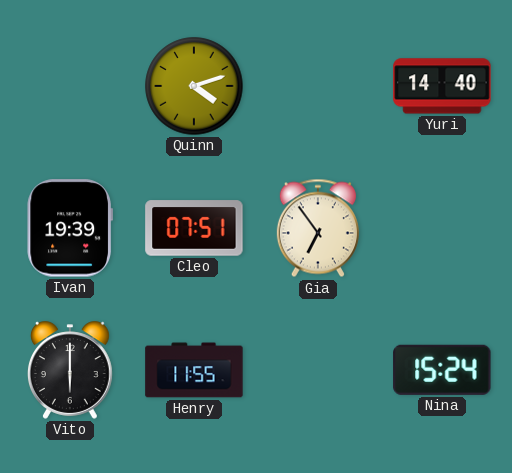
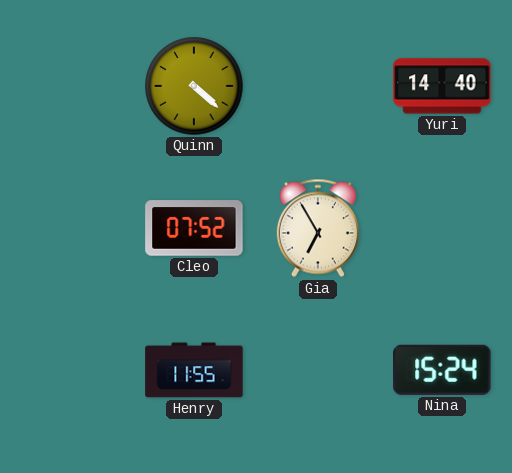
Quinn: 4:12 -> 4:22 (194, 86)
Ivan: 19:39 -> none (69, 228)
Cleo: 07:51 -> 07:52 (194, 228)
Gia: 6:54 -> 6:55 (318, 228)
Vito: 6:00 -> none (71, 370)
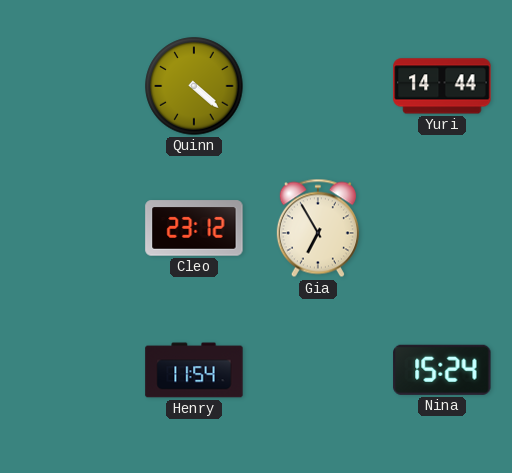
Yuri: 14:40 -> 14:44 (442, 86)
Cleo: 07:52 -> 23:12 (194, 228)
Henry: 11:55 -> 11:54 (194, 370)
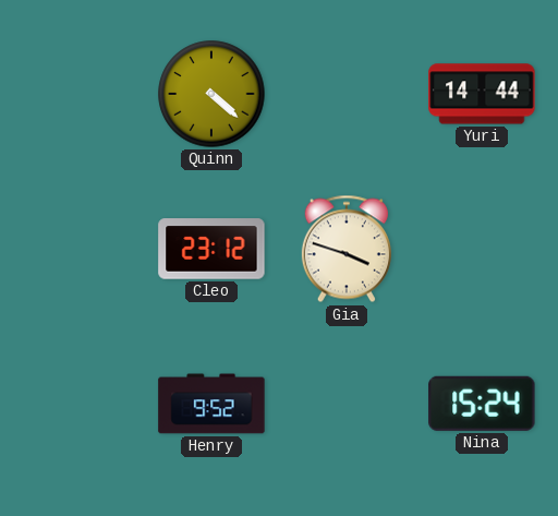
Gia: 6:55 -> 3:48 (347, 249)
Henry: 11:54 -> 9:52 (211, 404)
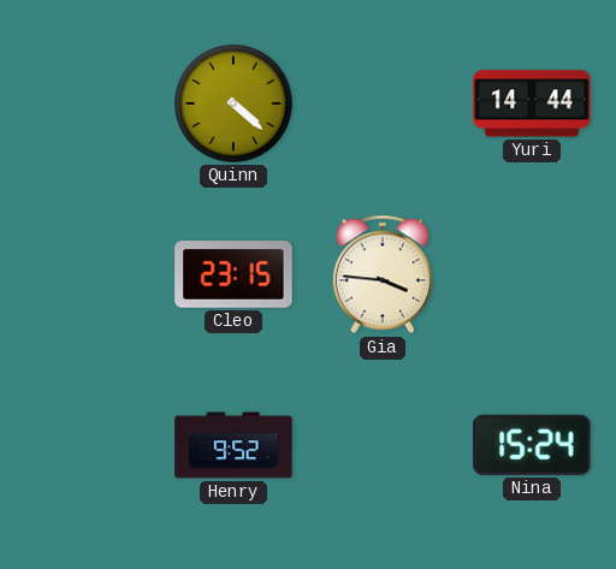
Cleo: 23:12 -> 23:15 (233, 274)
Gia: 3:48 -> 3:46 (383, 274)
